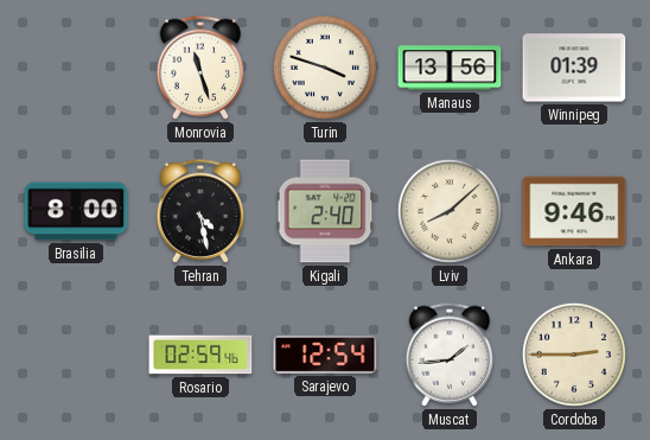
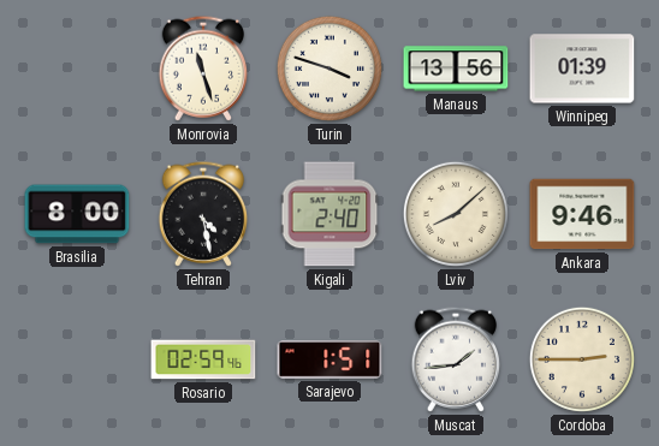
Sarajevo: 12:54 -> 1:51 (329, 359)
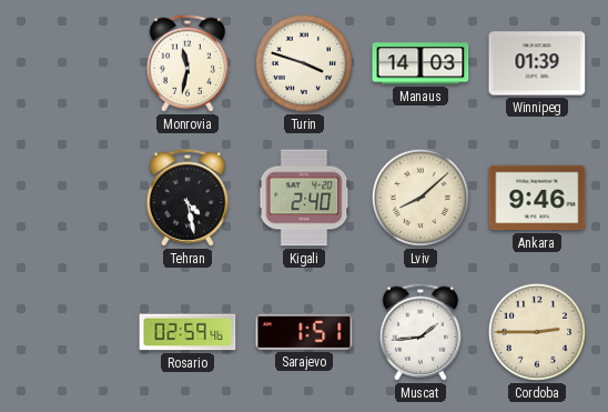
Monrovia: 11:27 -> 11:32 (188, 63)
Manaus: 13:56 -> 14:03 (420, 63)
Brasilia: 8:00 -> none (77, 214)
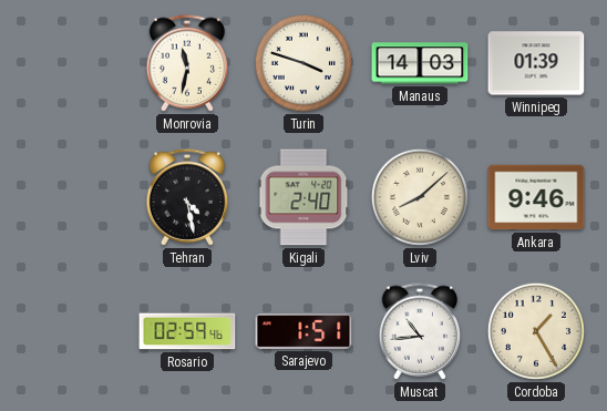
Muscat: 1:44 -> 10:44 (420, 331)
Cordoba: 2:45 -> 1:25 (536, 331)
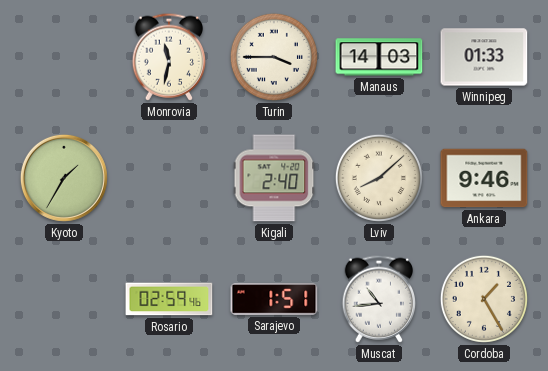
Turin: 3:48 -> 3:45 (274, 57)
Winnipeg: 01:39 -> 01:33 (484, 57)
Kyoto: none -> 1:35 (64, 178)
Tehran: 4:28 -> none (187, 197)
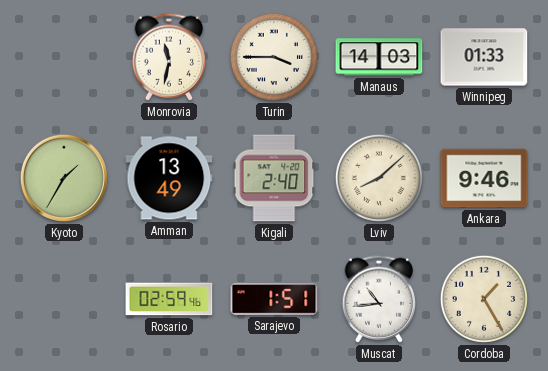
Amman: none -> 13:49 (169, 178)
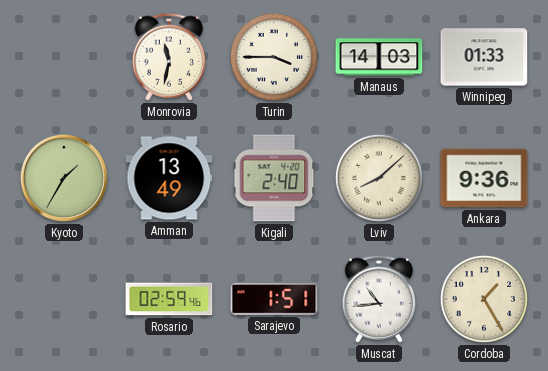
Ankara: 9:46 -> 9:36 (484, 178)
